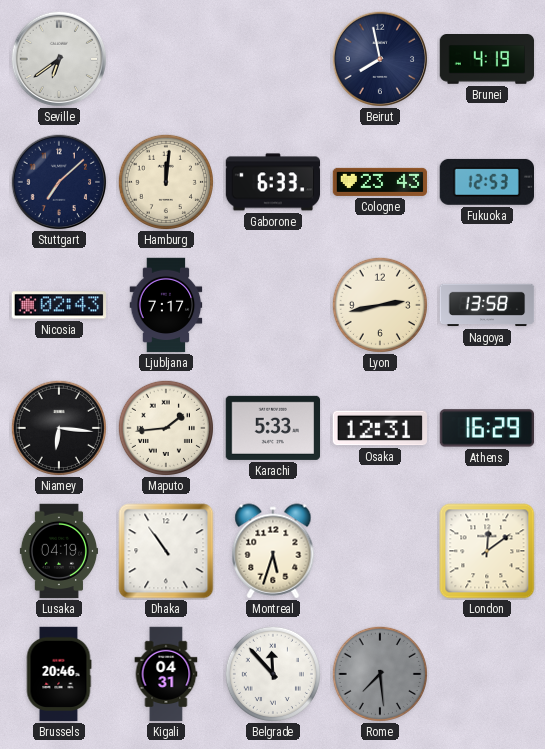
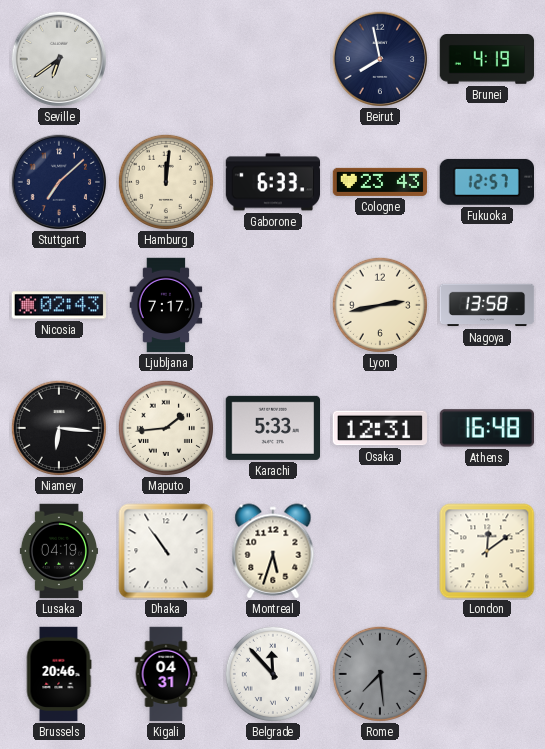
Fukuoka: 12:53 -> 12:57 (486, 182)
Athens: 16:29 -> 16:48 (487, 428)
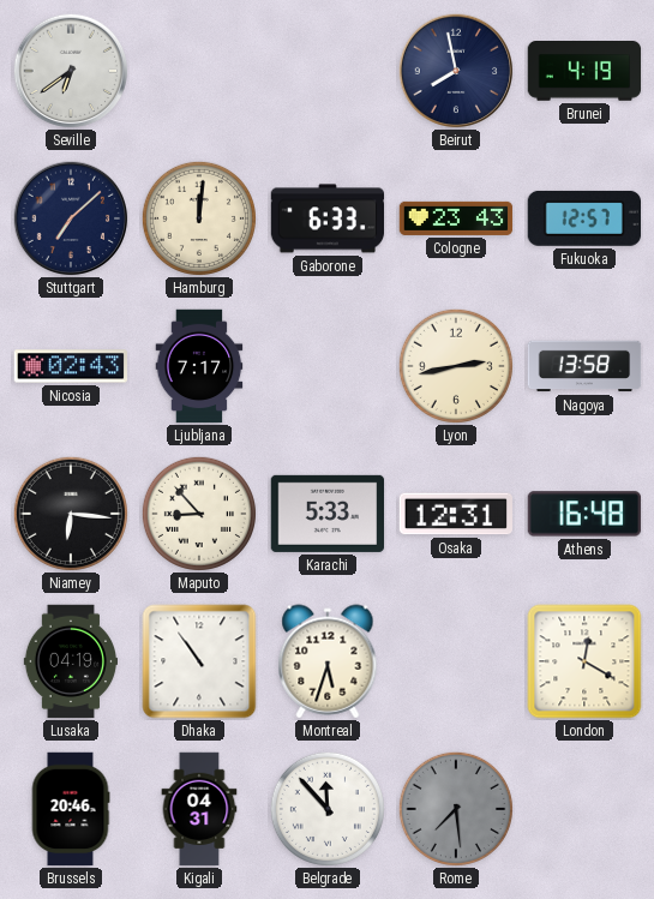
Maputo: 1:44 -> 8:53 (199, 514)
London: 12:09 -> 12:20 (584, 661)
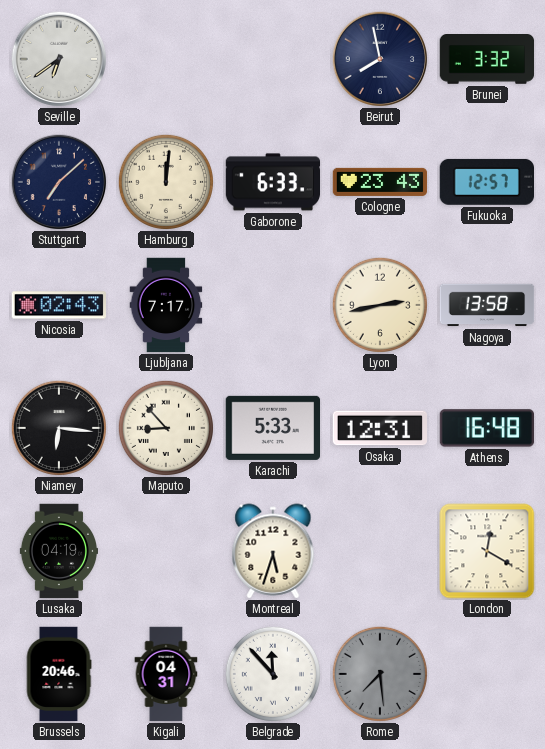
Brunei: 4:19 -> 3:32 (487, 60)
Dhaka: 10:54 -> none (199, 661)
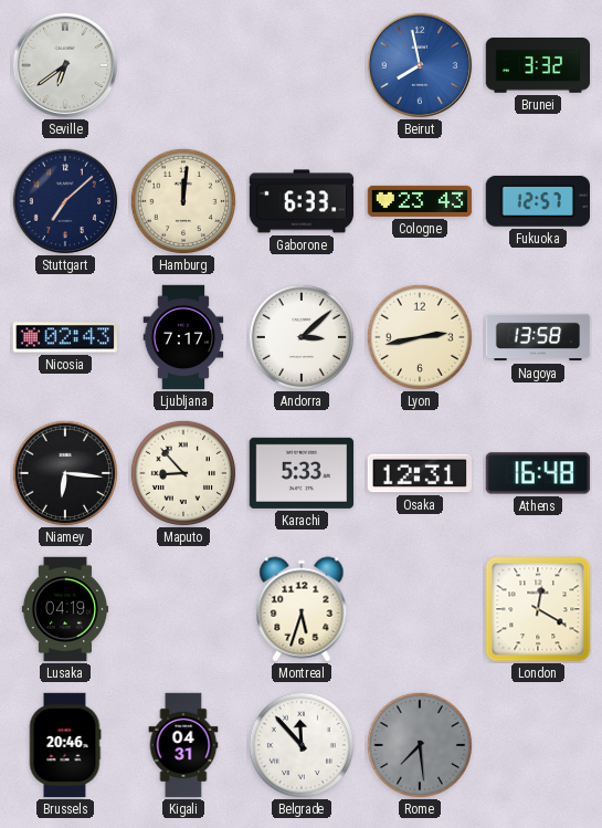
Beirut dial: navy -> blue (420, 65)
Andorra: none -> 3:08 (302, 337)
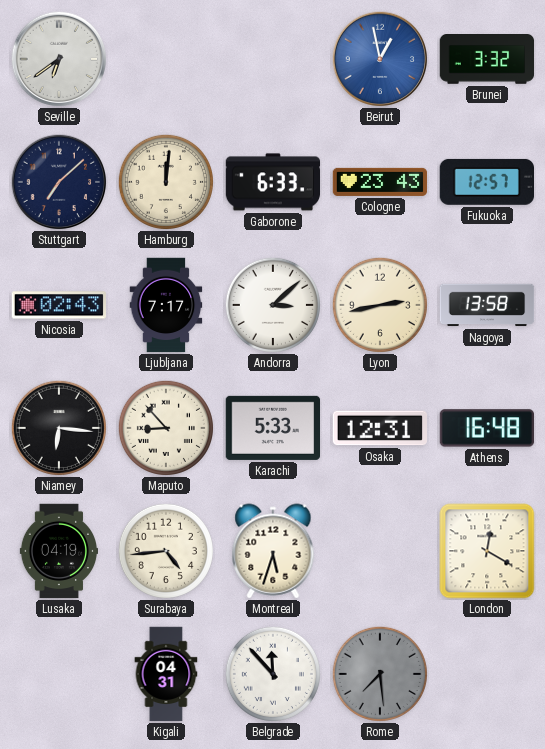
Beirut: 7:58 -> 12:58 (380, 59)
Surabaya: none -> 4:44 (166, 551)
Brussels: 20:46 -> none (65, 745)
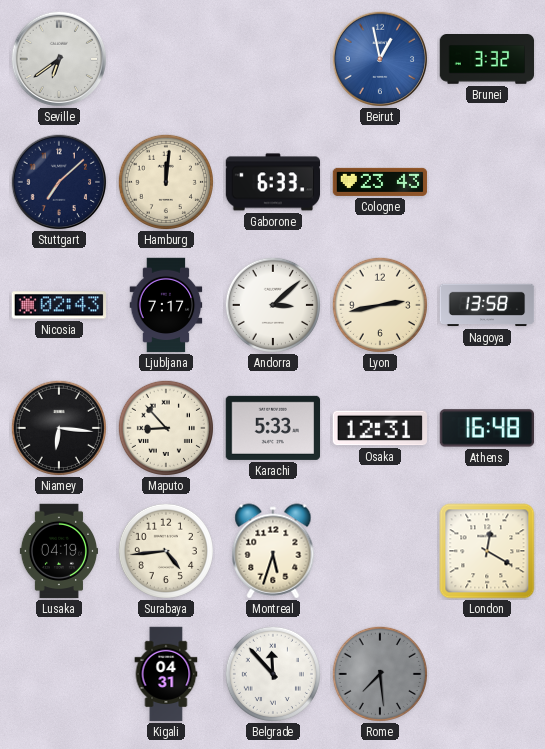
Fukuoka: 12:57 -> none (486, 182)
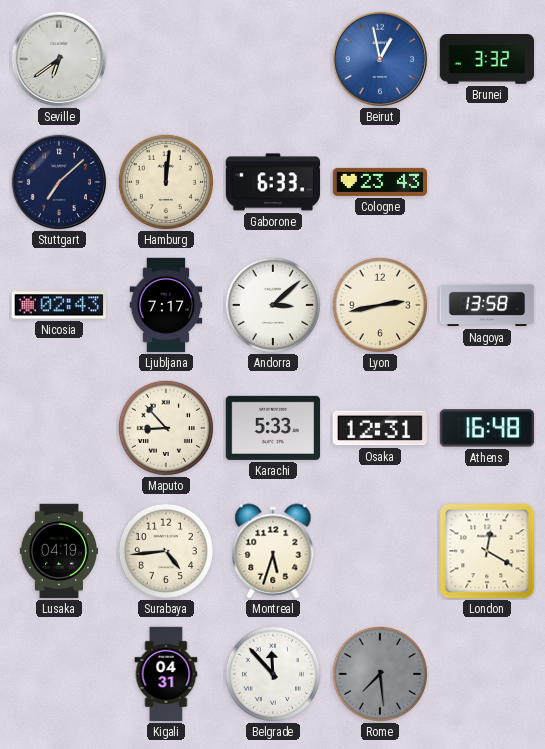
Niamey: 6:16 -> none (59, 428)
